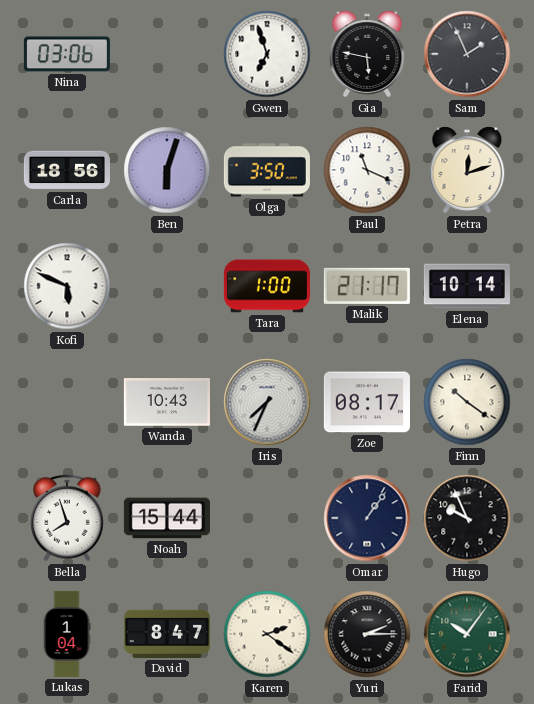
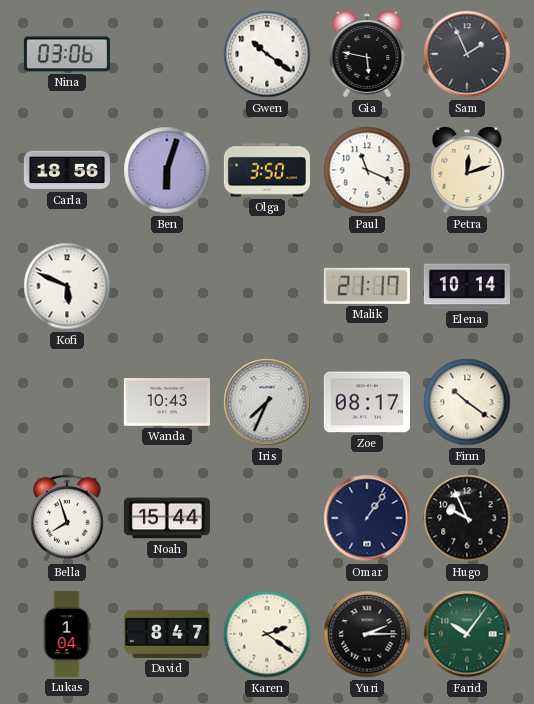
Gwen: 6:57 -> 10:21 (267, 54)
Tara: 1:00 -> none (267, 286)
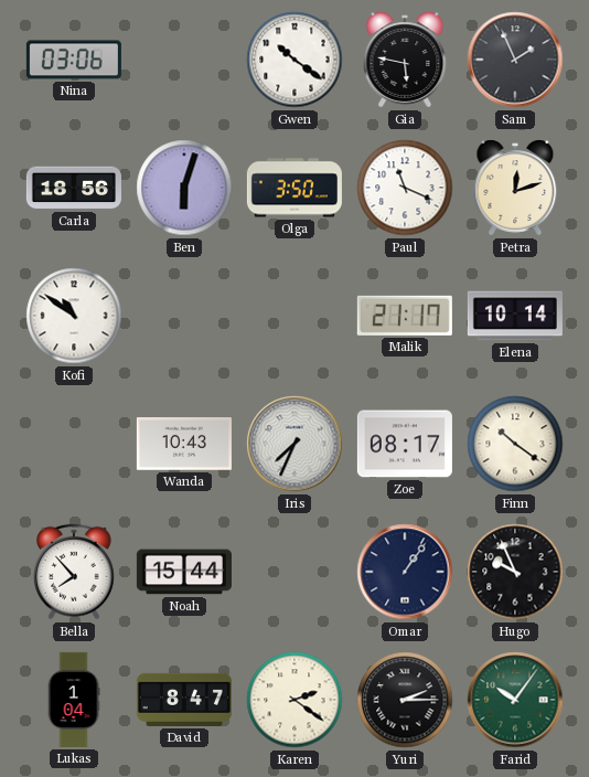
Kofi: 5:49 -> 10:51 (74, 316)
Bella: 7:57 -> 7:53 (74, 572)
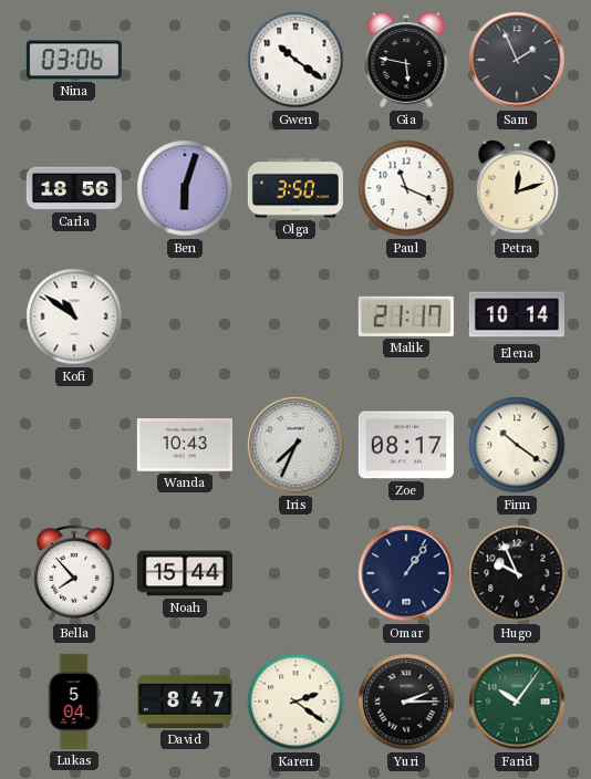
Lukas: 1:04 -> 5:04 (74, 702)
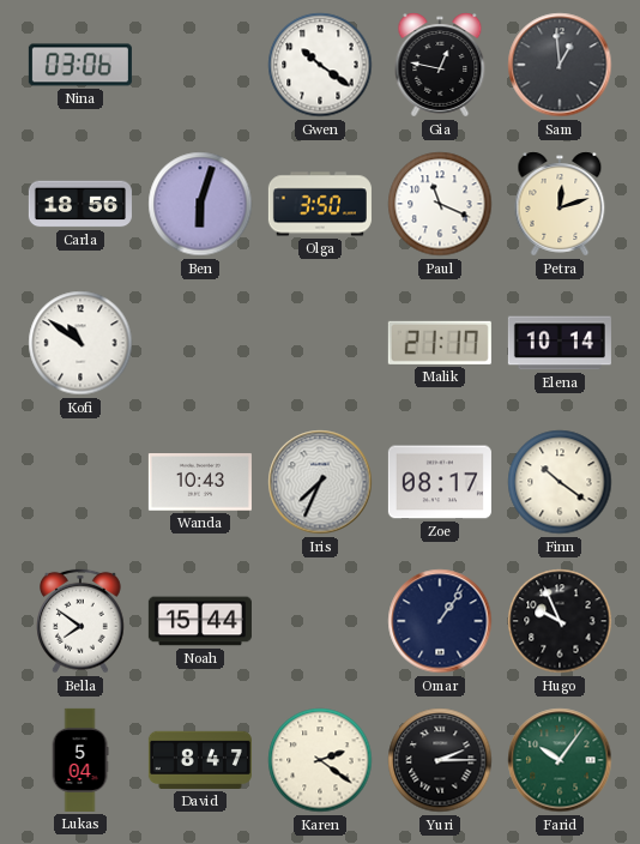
Gia: 5:47 -> 12:47 (440, 65)
Sam: 1:56 -> 12:59 (560, 65)
Bella: 7:53 -> 7:51 (80, 621)
